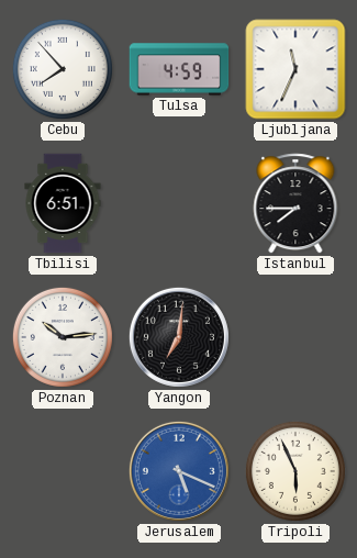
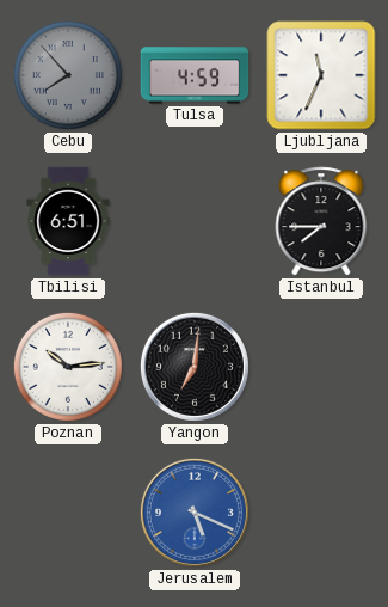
Cebu dial: white -> grey (68, 75)
Tripoli: 5:56 -> none (295, 471)
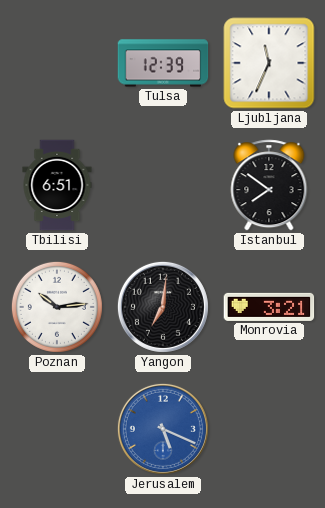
Cebu: 7:53 -> none (68, 75)
Tulsa: 4:59 -> 12:39 (163, 63)
Istanbul: 7:45 -> 7:51 (269, 185)
Monrovia: none -> 3:21 (269, 307)
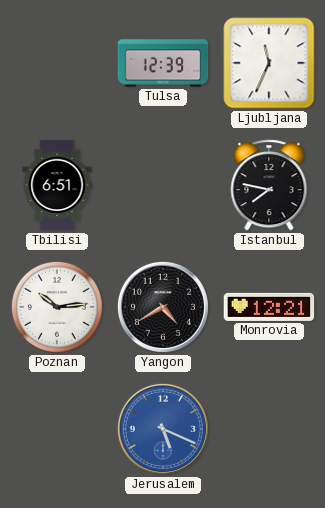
Istanbul: 7:51 -> 7:47 (269, 185)
Yangon: 7:01 -> 4:40 (163, 307)
Monrovia: 3:21 -> 12:21 (269, 307)
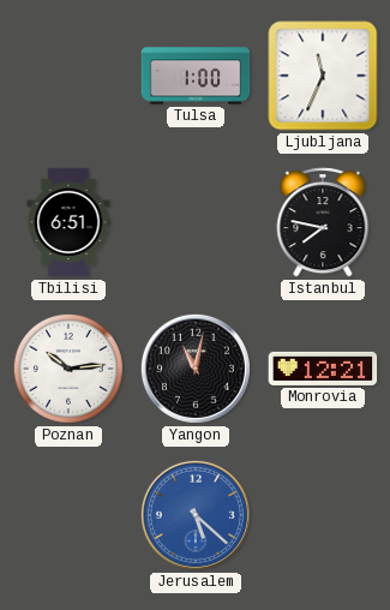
Tulsa: 12:39 -> 1:00 (196, 76)
Yangon: 4:40 -> 11:02 (196, 369)
Jerusalem: 5:19 -> 5:22 (196, 515)
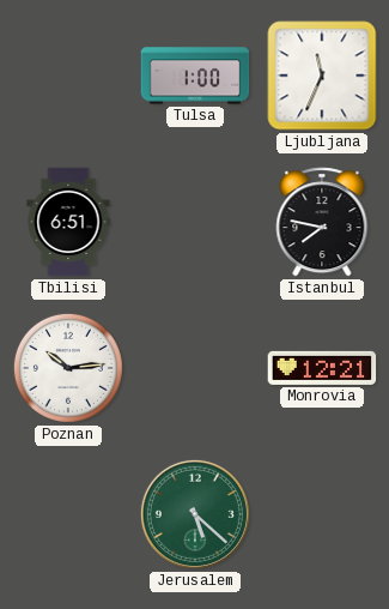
Yangon: 11:02 -> none (196, 369)
Jerusalem dial: blue -> green (195, 514)
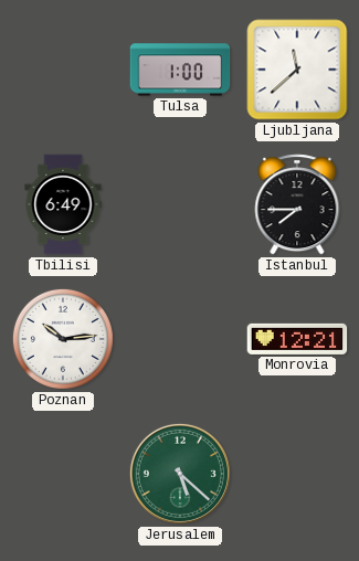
Ljubljana: 11:34 -> 11:38 (297, 70)
Tbilisi: 6:51 -> 6:49 (63, 204)
Istanbul: 7:47 -> 7:45 (297, 204)
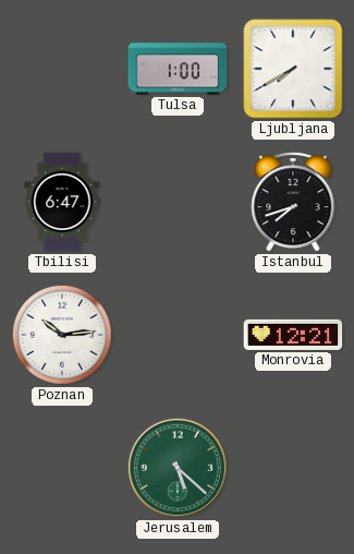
Ljubljana: 11:38 -> 7:40 (293, 69)
Tbilisi: 6:49 -> 6:47 (62, 202)
Istanbul: 7:45 -> 7:42 (293, 202)
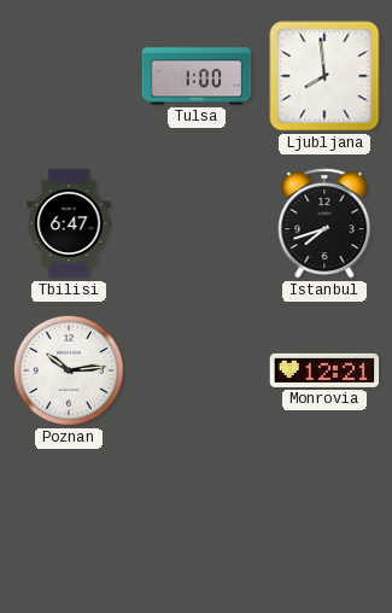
Ljubljana: 7:40 -> 7:59 (324, 76)
Jerusalem: 5:22 -> none (178, 468)
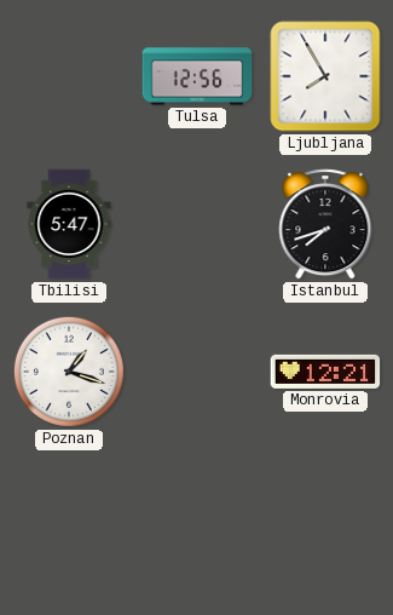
Tulsa: 1:00 -> 12:56 (197, 76)
Ljubljana: 7:59 -> 7:55 (325, 76)
Tbilisi: 6:47 -> 5:47 (69, 224)
Poznan: 10:14 -> 1:18 (69, 372)
